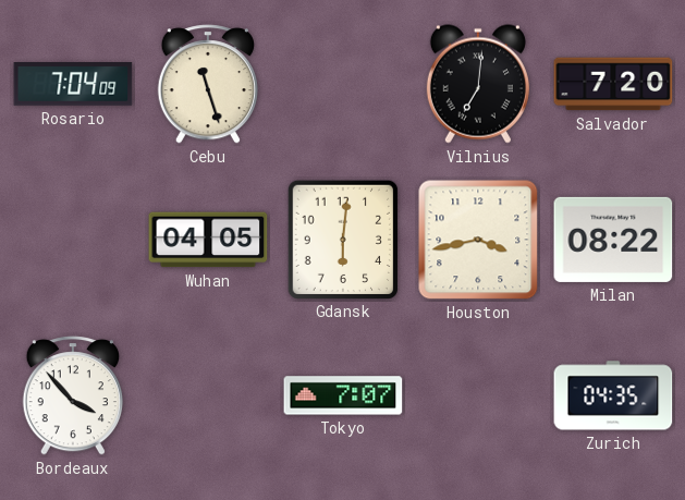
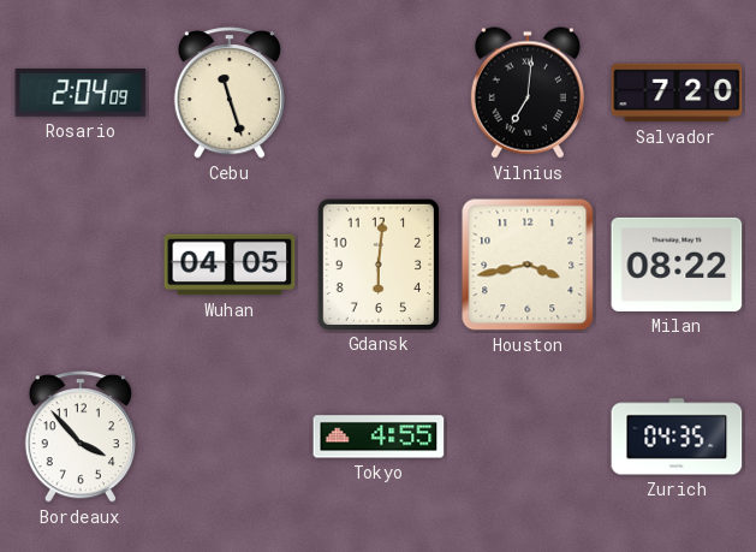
Rosario: 7:04 -> 2:04 (81, 94)
Tokyo: 7:07 -> 4:55 (379, 437)
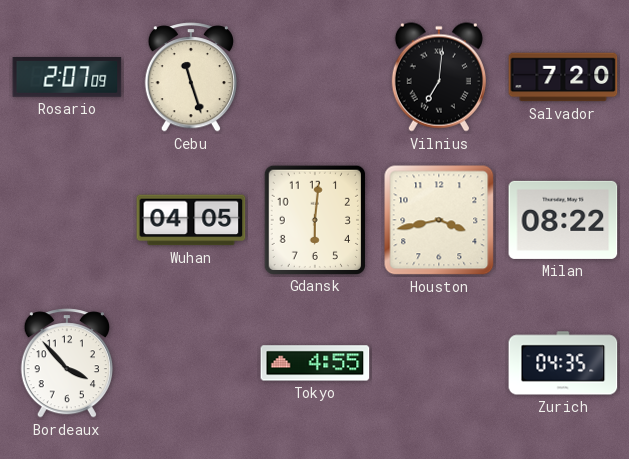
Rosario: 2:04 -> 2:07 (67, 78)
